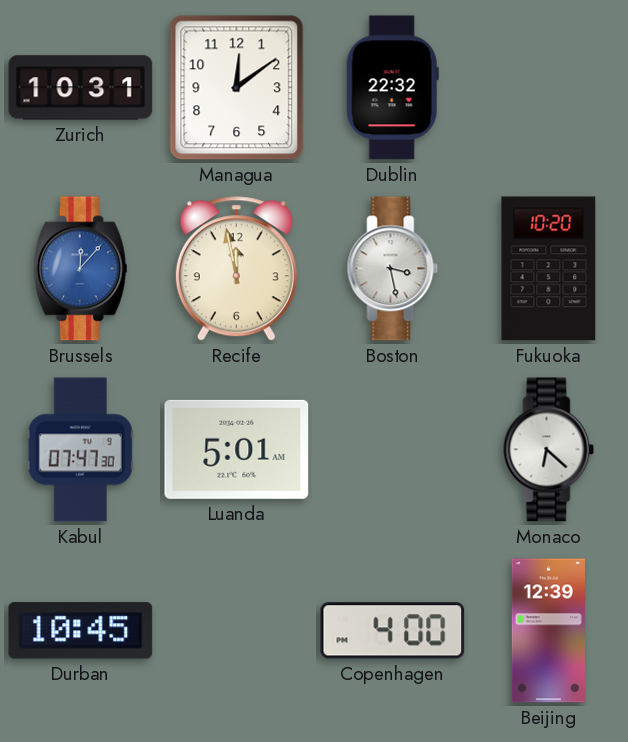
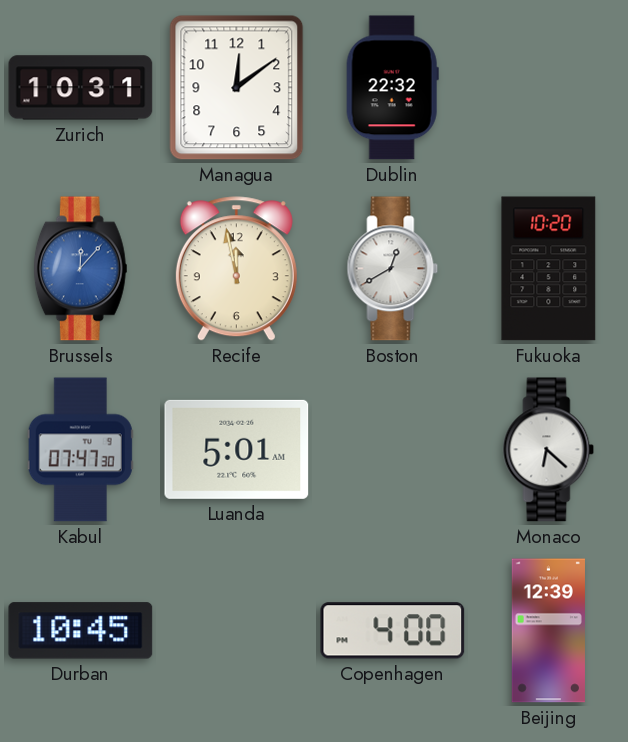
Boston: 3:28 -> 12:40 (393, 269)
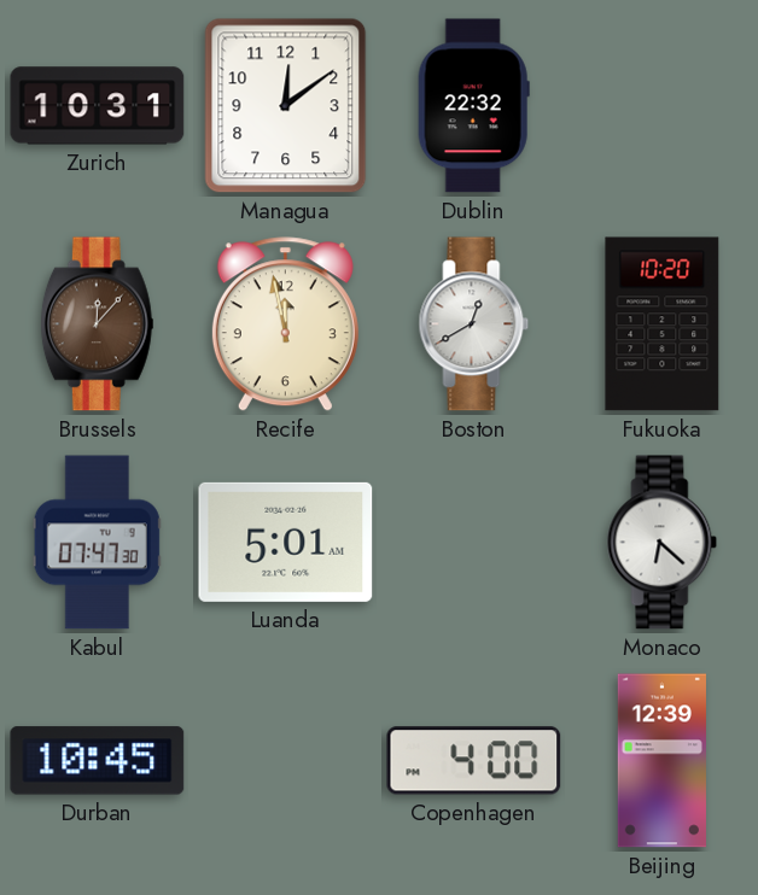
Brussels dial: blue -> brown (97, 324)
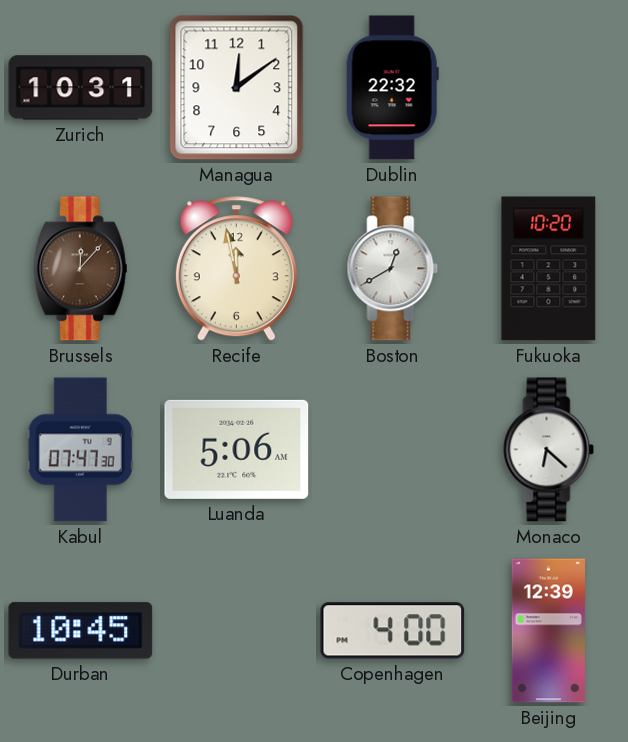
Luanda: 5:01 -> 5:06 (237, 449)
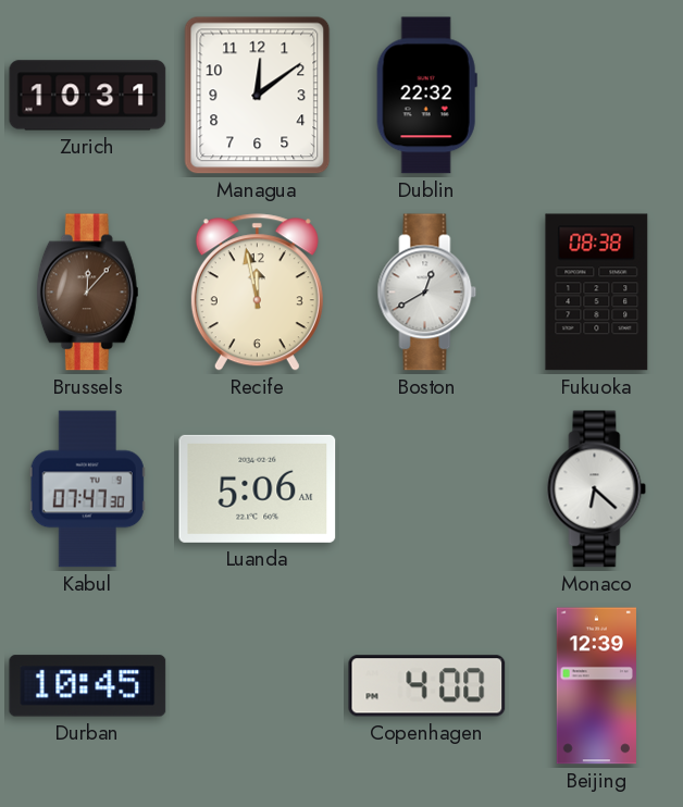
Fukuoka: 10:20 -> 08:38 (597, 293)
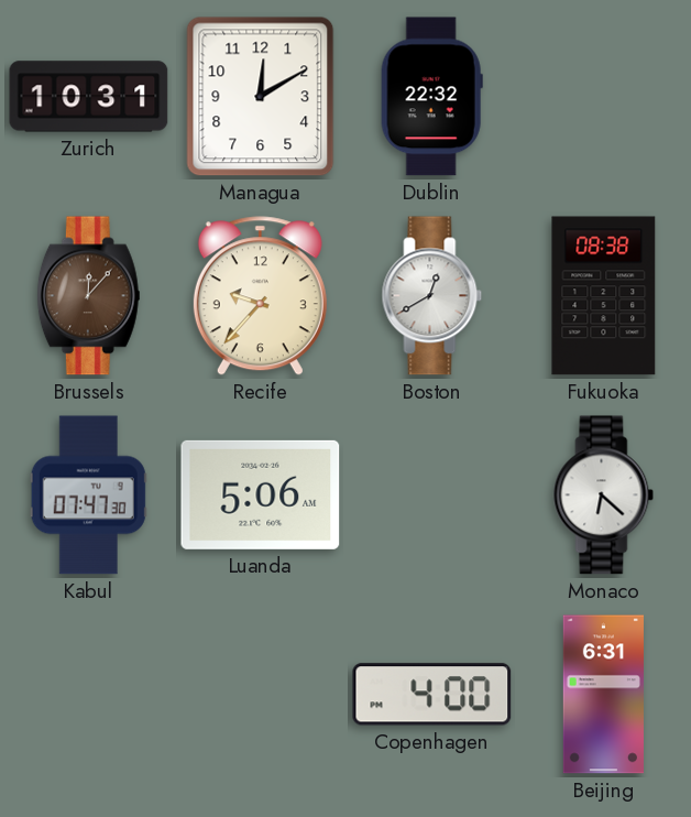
Managua: 12:09 -> 12:10 (261, 97)
Recife: 11:58 -> 9:37 (260, 296)
Durban: 10:45 -> none (88, 686)
Beijing: 12:39 -> 6:31 (603, 695)
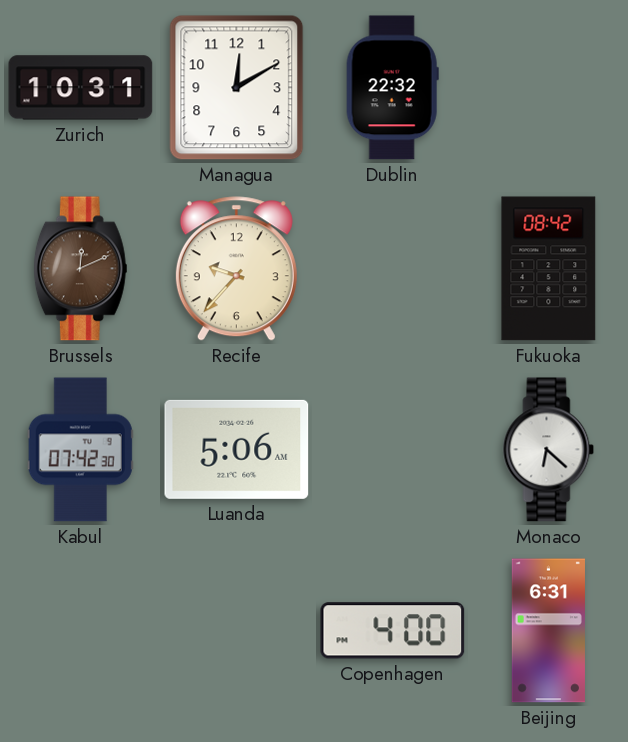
Brussels: 12:07 -> 12:11 (80, 269)
Boston: 12:40 -> none (432, 296)
Fukuoka: 08:38 -> 08:42 (549, 269)
Kabul: 07:47 -> 07:42 (80, 450)
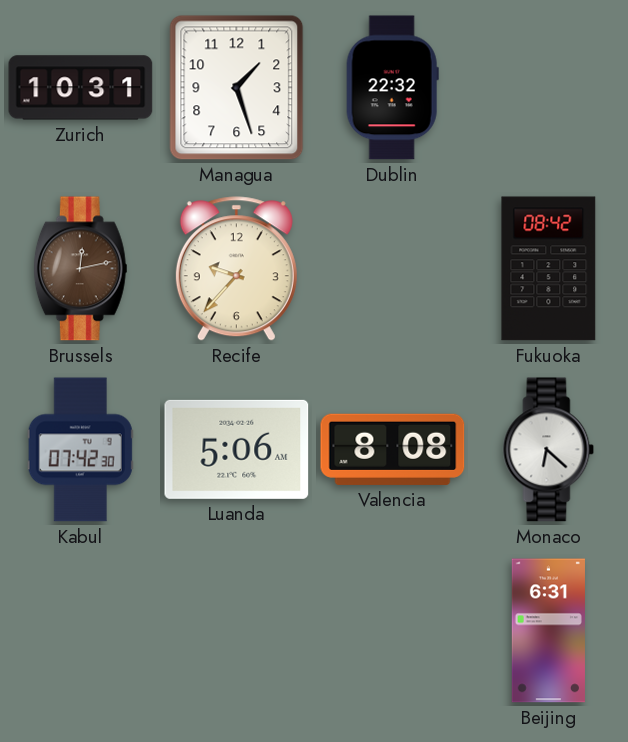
Managua: 12:10 -> 1:27 (237, 88)
Brussels: 12:11 -> 12:13 (80, 269)
Valencia: none -> 8:08 (393, 449)
Copenhagen: 4:00 -> none (393, 631)
